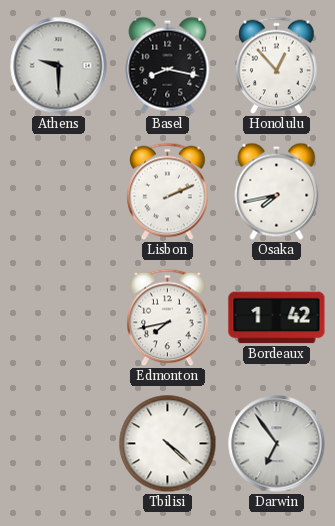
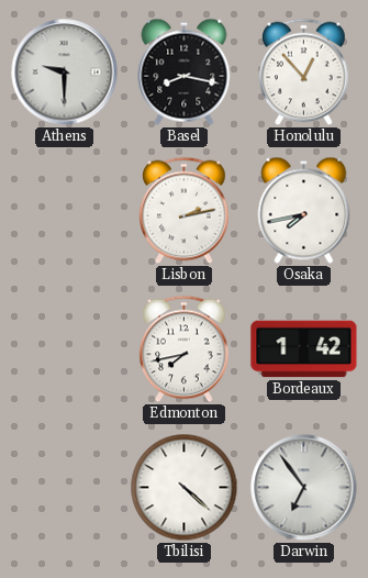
Lisbon: 2:11 -> 2:13 (185, 211)
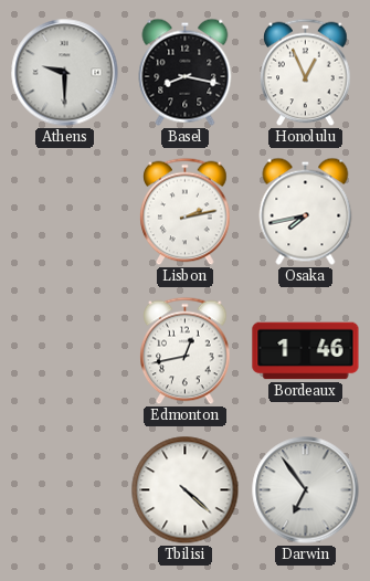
Honolulu: 12:53 -> 12:56 (306, 73)
Edmonton: 7:43 -> 12:43 (186, 351)
Bordeaux: 1:42 -> 1:46 (306, 351)
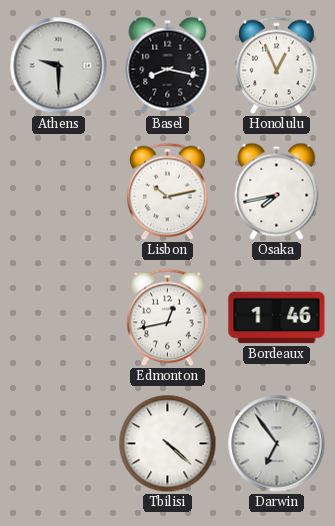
Lisbon: 2:13 -> 10:13 (168, 192)
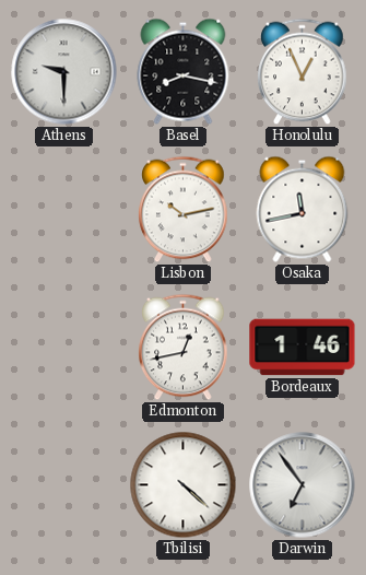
Osaka: 7:43 -> 11:43 (303, 209)
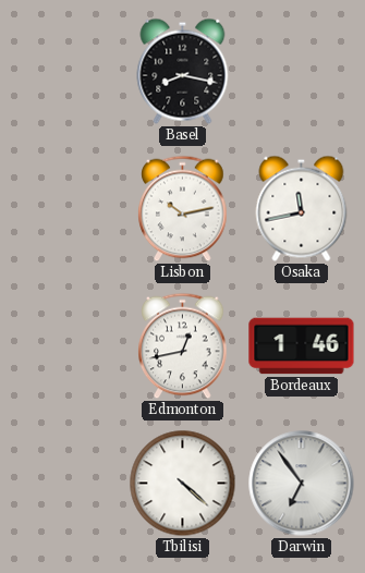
Athens: 9:30 -> none (64, 72)
Honolulu: 12:56 -> none (303, 72)
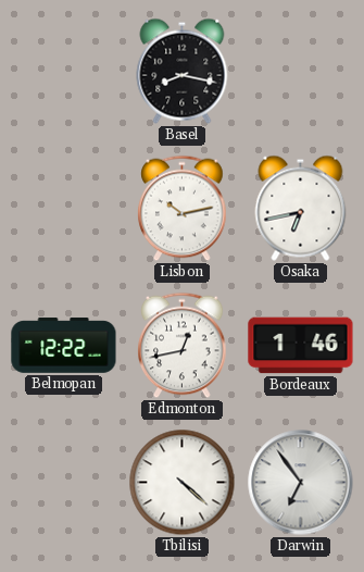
Osaka: 11:43 -> 6:43 (301, 208)
Belmopan: none -> 12:22 (64, 346)
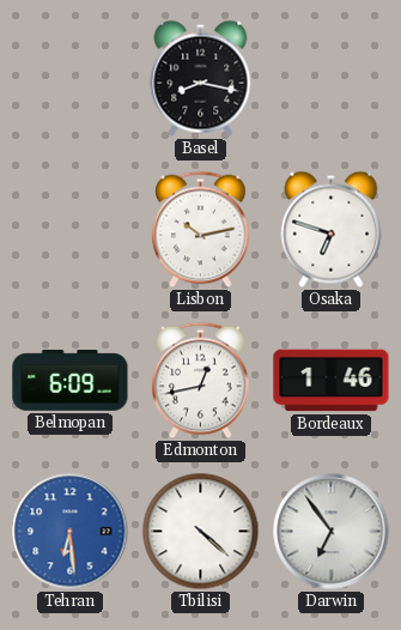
Osaka: 6:43 -> 6:48 (332, 229)
Belmopan: 12:22 -> 6:09 (71, 381)
Tehran: none -> 6:29 (71, 532)
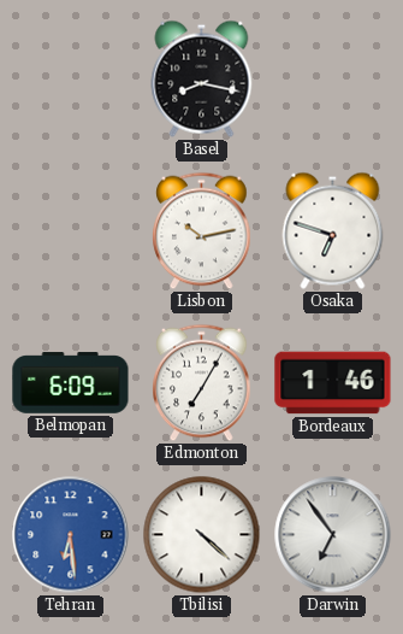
Edmonton: 12:43 -> 7:05 (202, 383)
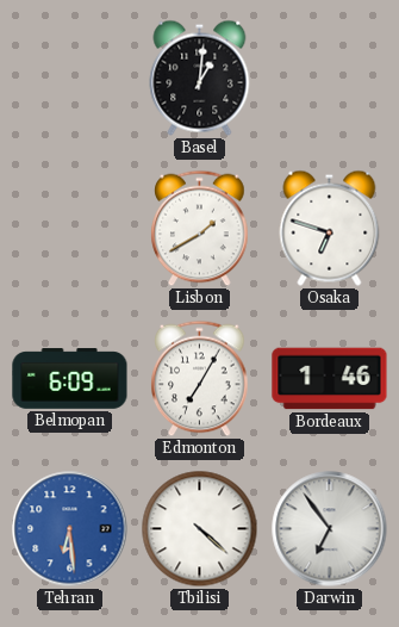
Basel: 8:17 -> 1:01 (200, 77)
Lisbon: 10:13 -> 1:40 (200, 229)
